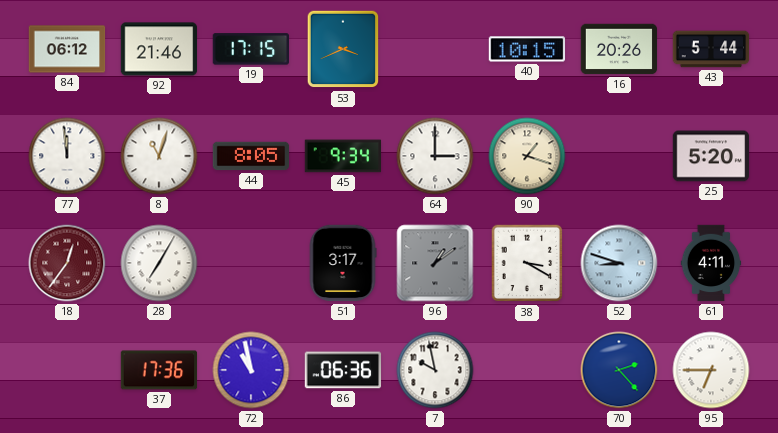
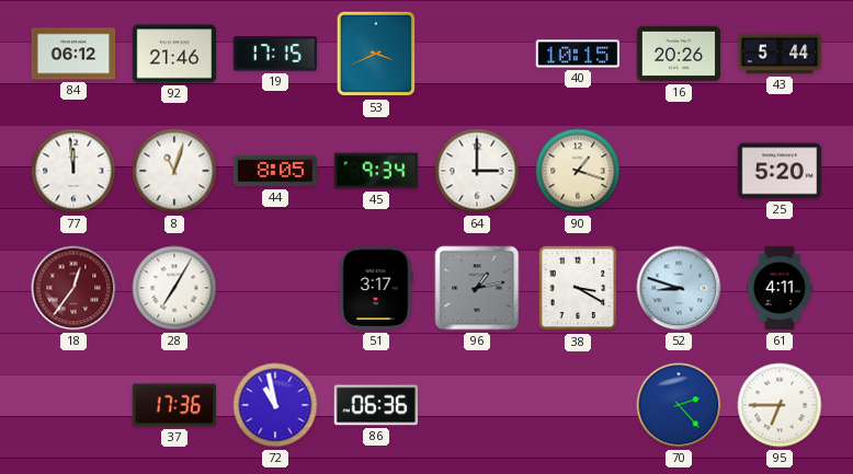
96: 1:09 -> 1:13 (477, 288)
7: 9:58 -> none (435, 370)
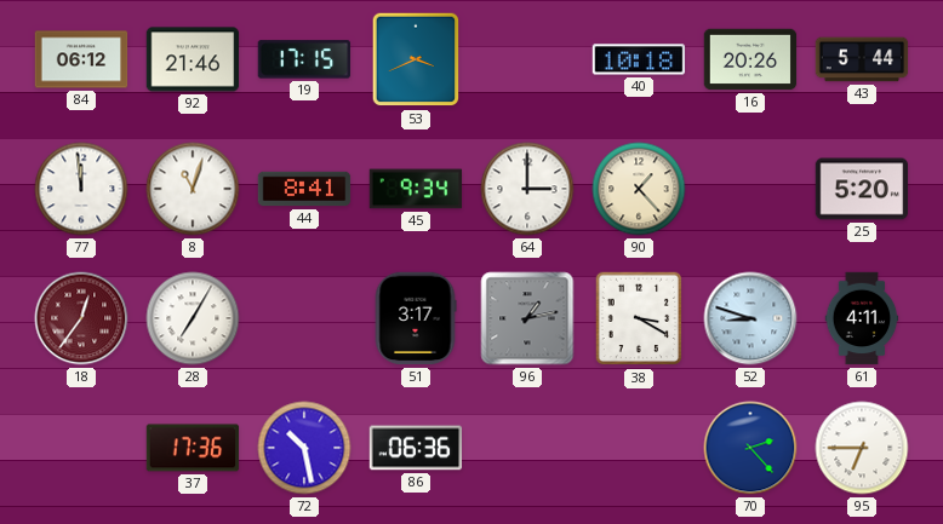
40: 10:15 -> 10:18 (639, 59)
44: 8:05 -> 8:41 (304, 189)
90: 1:18 -> 1:23 (639, 189)
72: 10:58 -> 10:28 (304, 448)
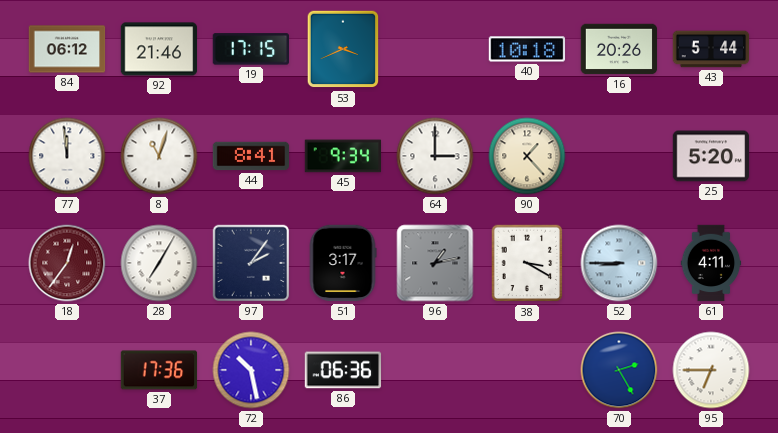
97: none -> 2:06 (251, 263)
52: 8:48 -> 8:45 (619, 263)
70: 2:23 -> 2:25 (619, 370)
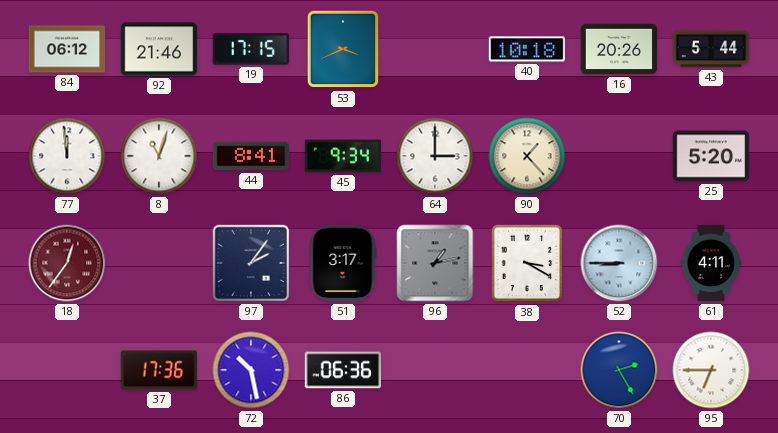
28: 7:05 -> none (159, 263)
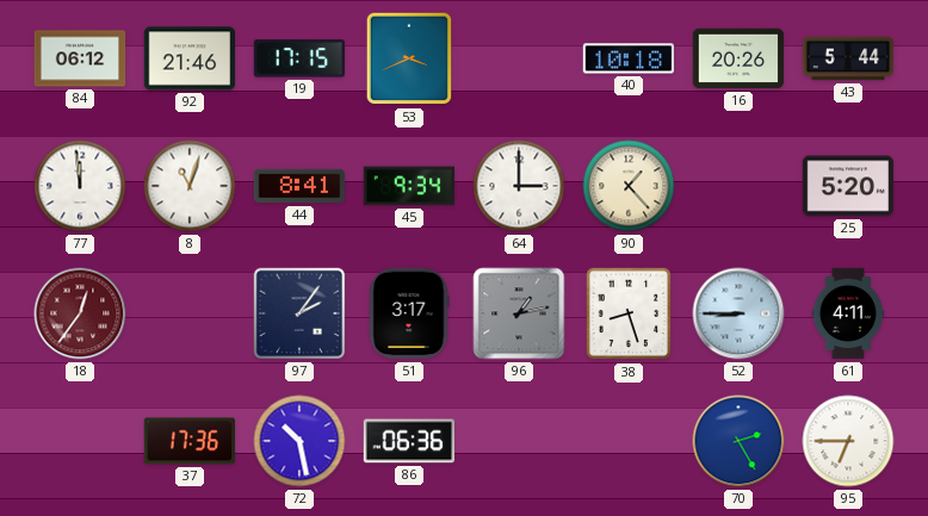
38: 3:20 -> 8:27 (629, 313)
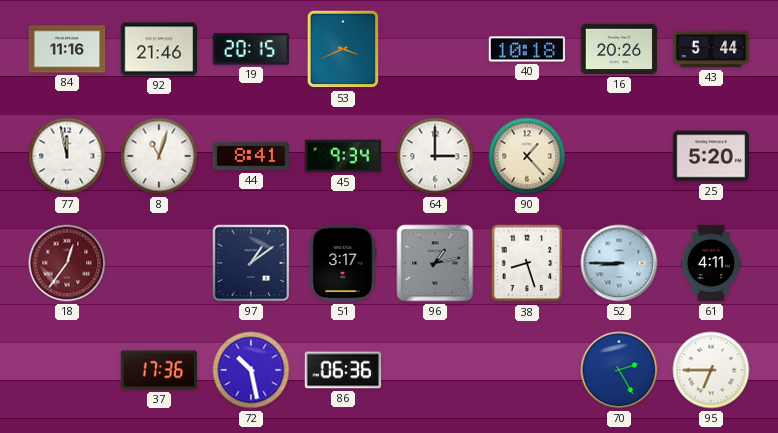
84: 06:12 -> 11:16 (67, 49)
19: 17:15 -> 20:15 (250, 49)
77: 11:59 -> 11:58 (67, 156)
97: 2:06 -> 1:09 (251, 263)
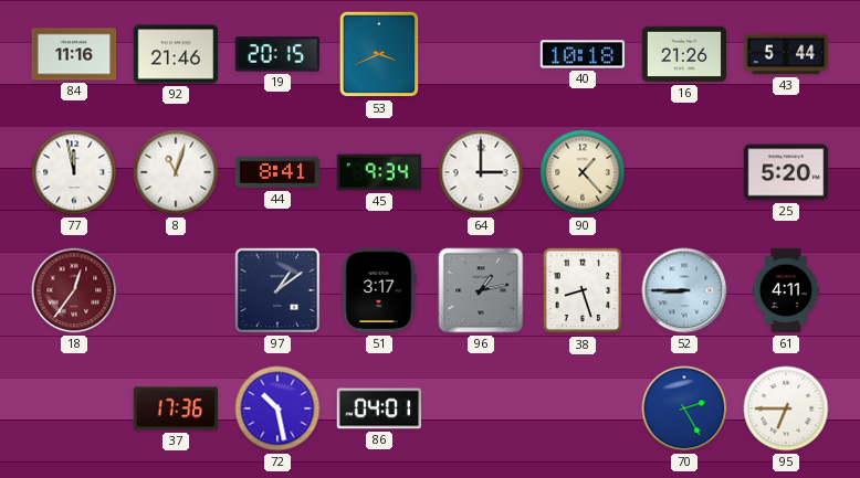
16: 20:26 -> 21:26 (684, 54)
86: 06:36 -> 04:01 (379, 408)
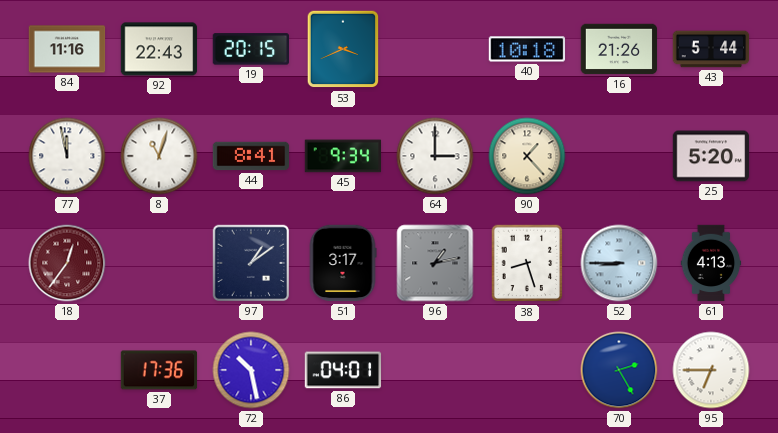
92: 21:46 -> 22:43 (159, 49)
61: 4:11 -> 4:13 (711, 263)
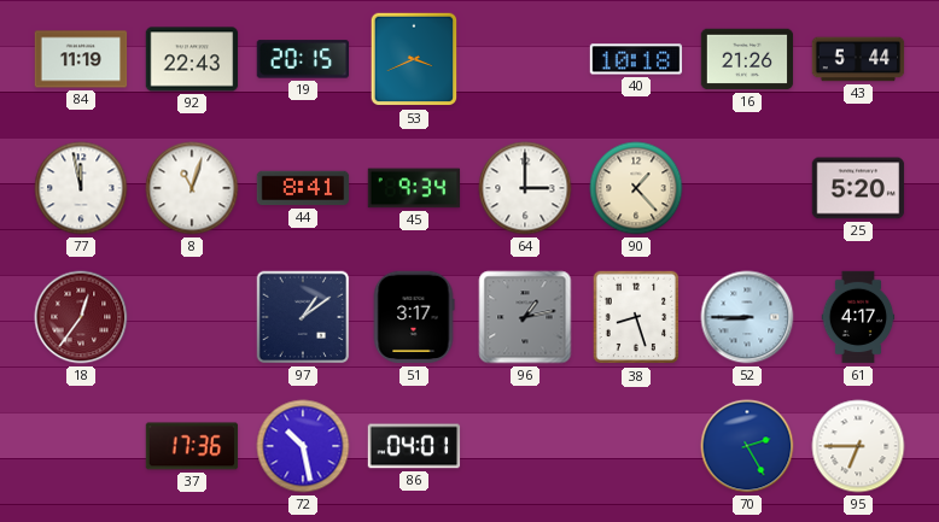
84: 11:16 -> 11:19 (81, 59)
61: 4:13 -> 4:17 (858, 317)
